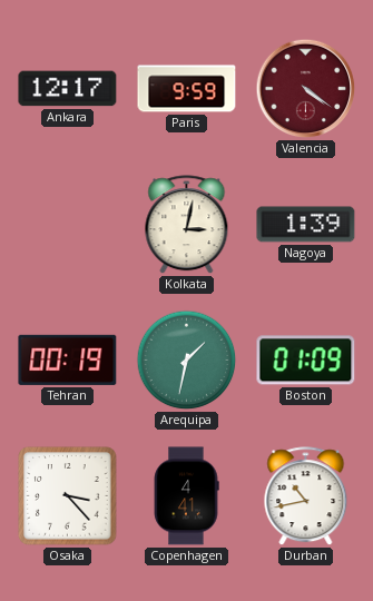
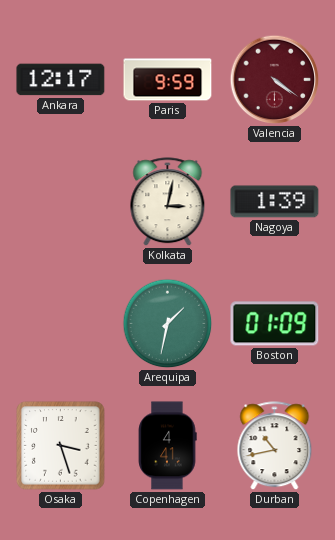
Tehran: 00:19 -> none (68, 359)
Osaka: 3:23 -> 3:27 (61, 446)
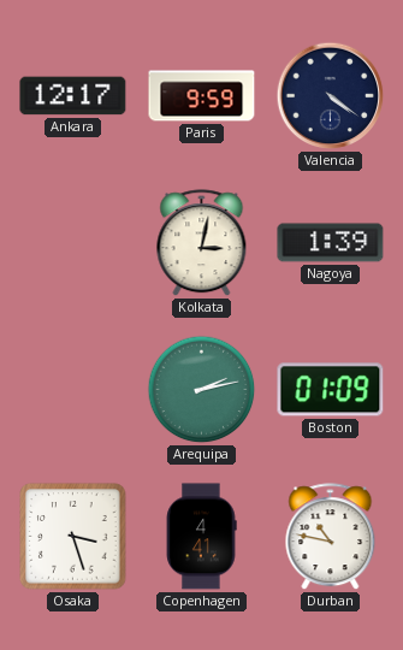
Valencia dial: burgundy -> navy (331, 96)
Arequipa: 1:32 -> 2:13 (202, 390)
Durban: 10:43 -> 10:47 (331, 537)
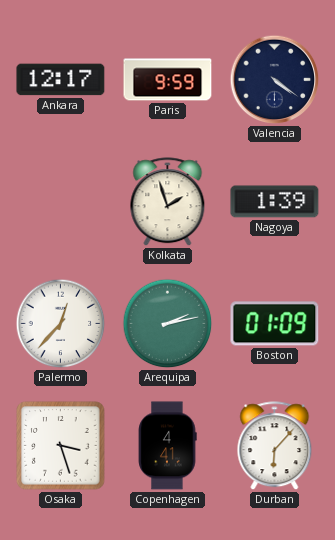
Kolkata: 3:02 -> 1:57 (168, 202)
Palermo: none -> 12:37 (61, 324)
Durban: 10:47 -> 6:07 (275, 446)
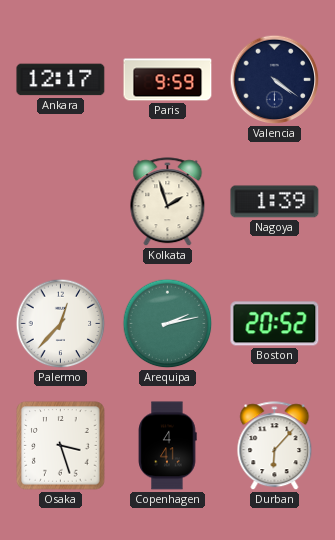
Boston: 01:09 -> 20:52 (275, 324)
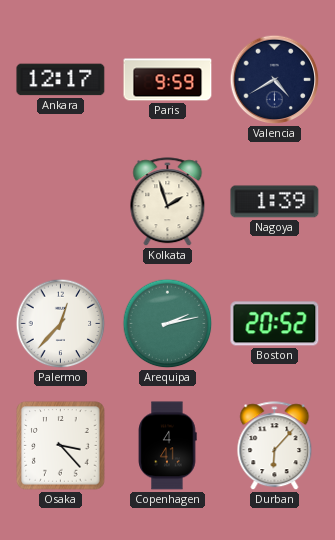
Valencia: 4:21 -> 4:40 (275, 80)
Osaka: 3:27 -> 3:23 (61, 446)
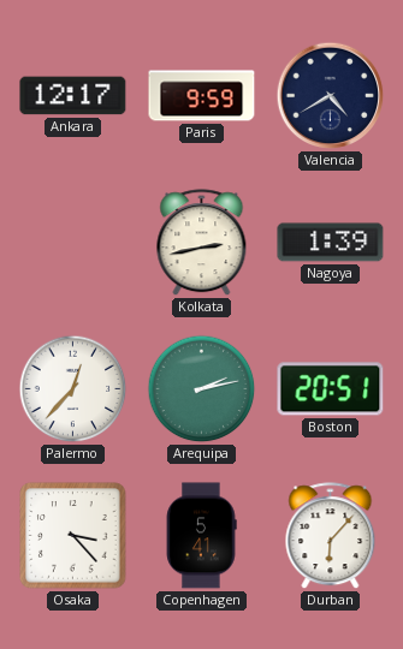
Kolkata: 1:57 -> 2:43 (202, 243)
Boston: 20:52 -> 20:51 (331, 389)
Copenhagen: 4:41 -> 5:41 (201, 536)
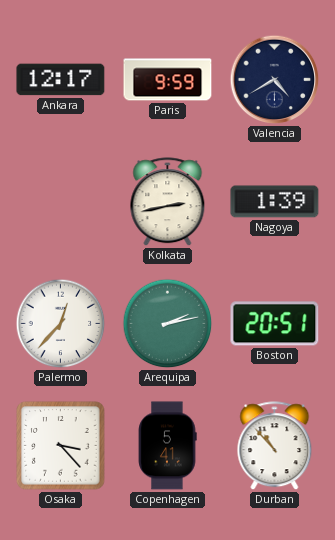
Durban: 6:07 -> 10:53 (275, 446)
